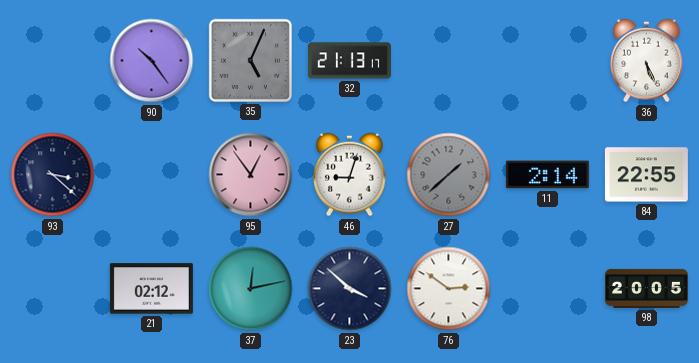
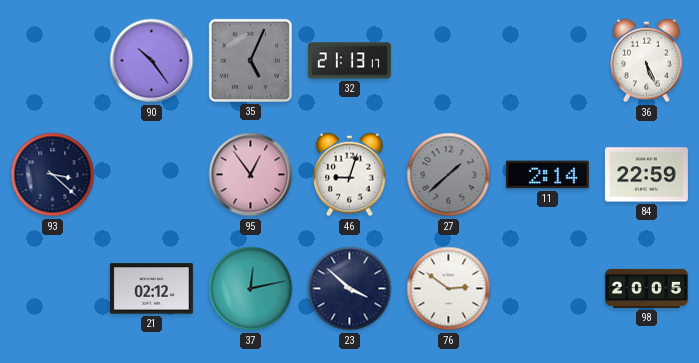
84: 22:55 -> 22:59 (646, 175)
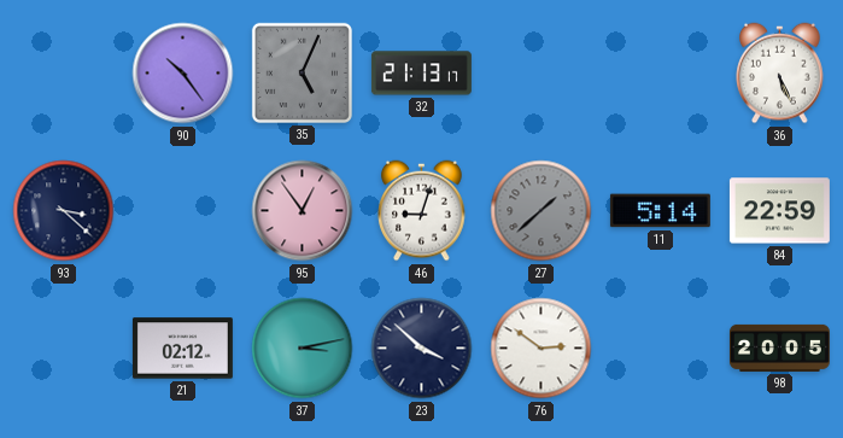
11: 2:14 -> 5:14 (660, 211)
37: 12:13 -> 3:13 (303, 349)
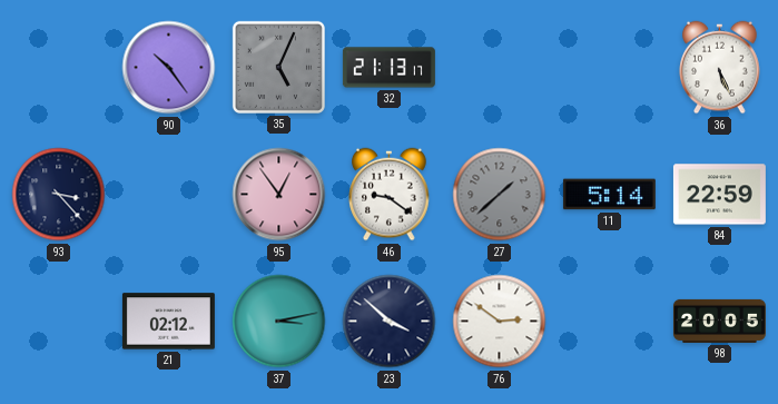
93: 3:22 -> 3:23 (59, 195)
46: 9:03 -> 9:21 (390, 195)
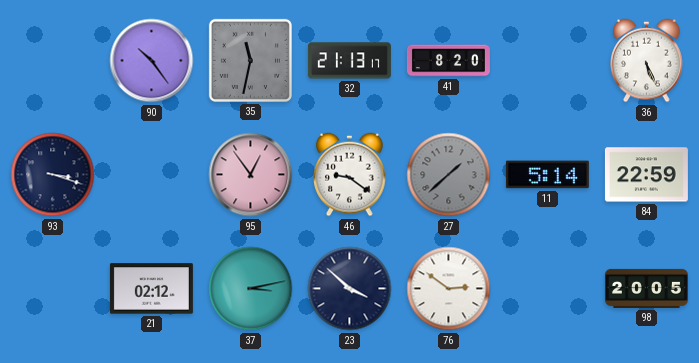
35: 5:04 -> 11:32 (250, 60)
41: none -> 8:20 (448, 61)
93: 3:23 -> 3:18 (53, 175)
